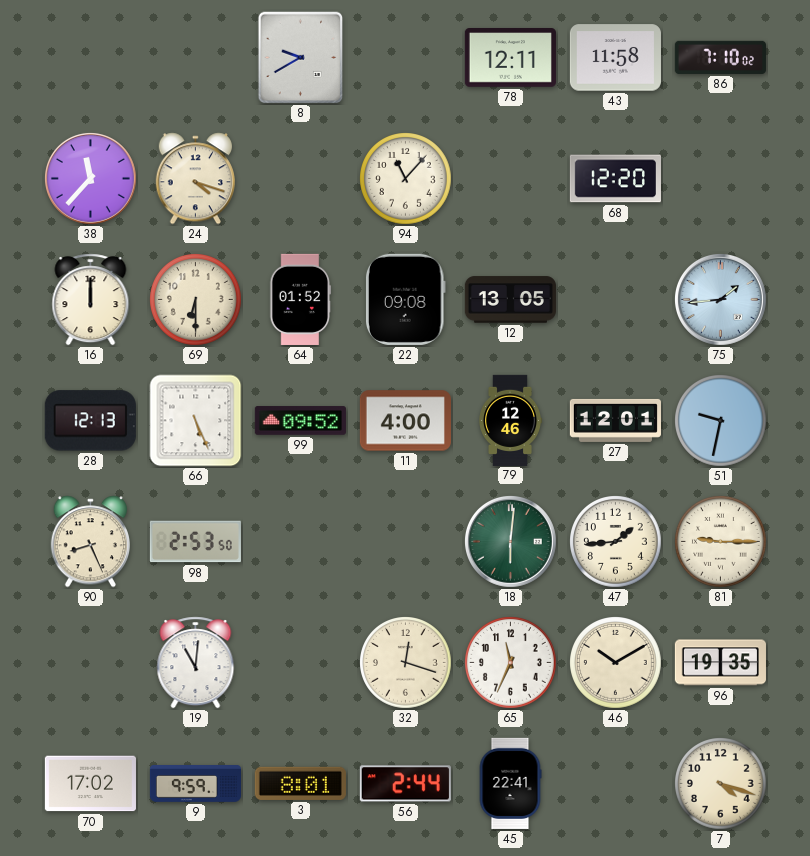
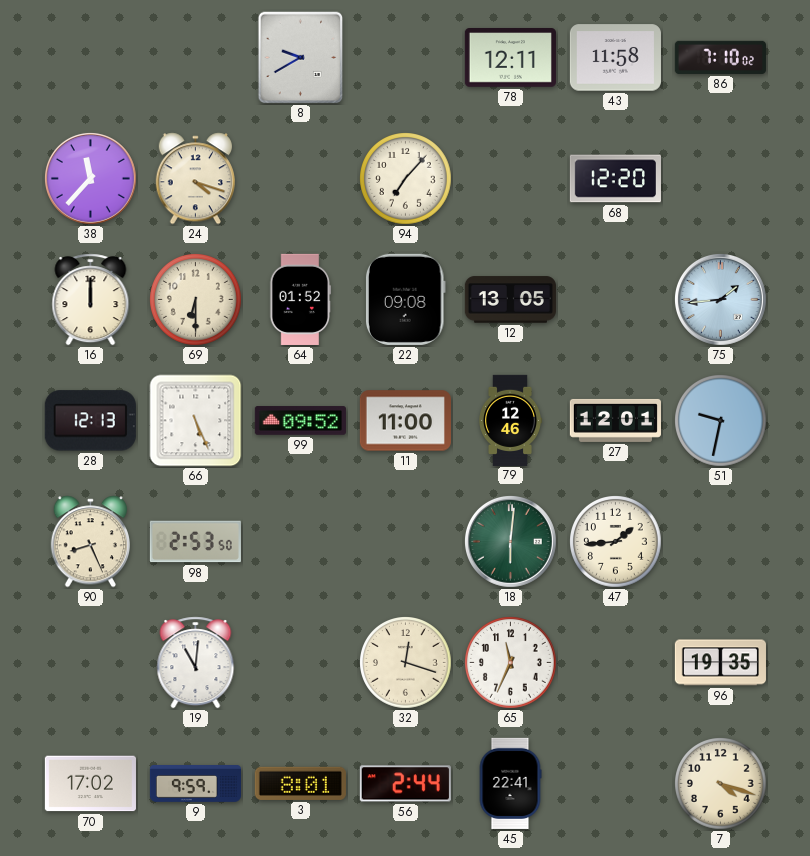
94: 11:07 -> 7:07 (406, 179)
11: 4:00 -> 11:00 (405, 421)
81: 9:15 -> none (721, 542)
46: 10:10 -> none (616, 663)
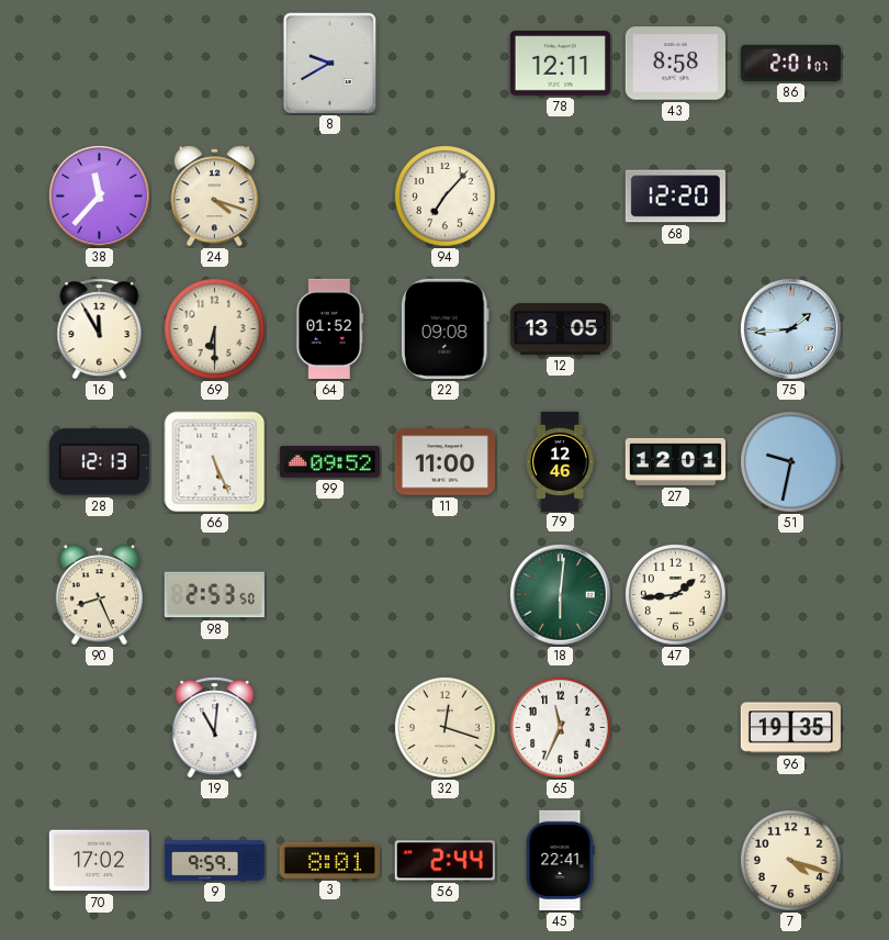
43: 11:58 -> 8:58 (675, 64)
86: 7:10 -> 2:01 (790, 63)
16: 12:00 -> 11:55 (100, 329)
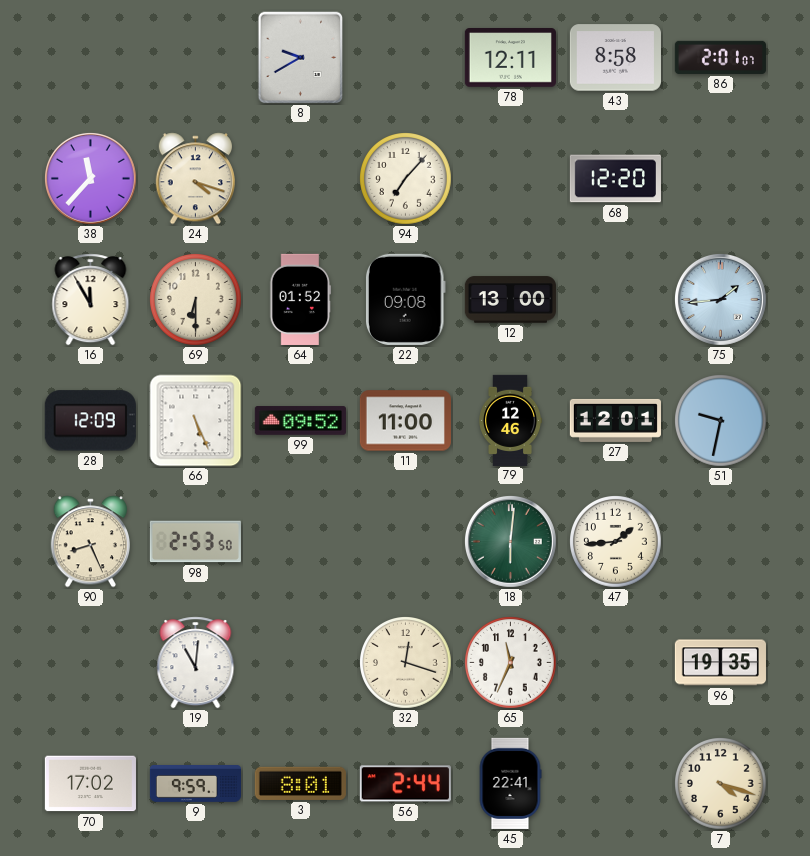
12: 13:05 -> 13:00 (510, 300)
28: 12:13 -> 12:09 (90, 421)
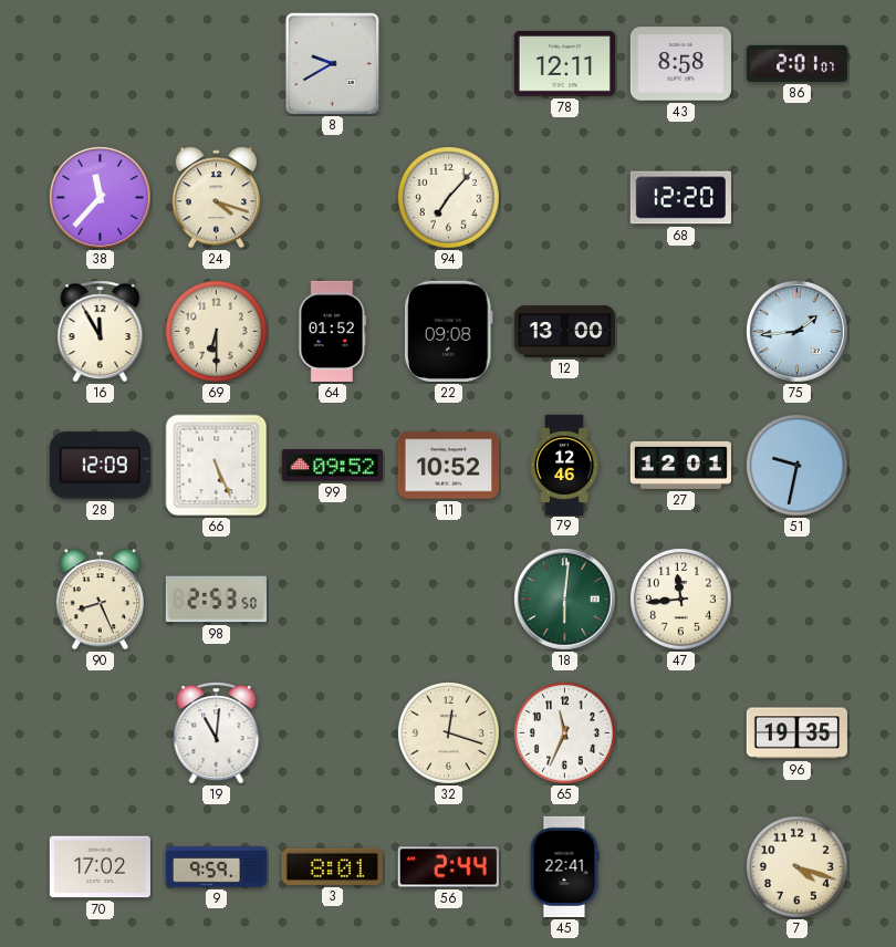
11: 11:00 -> 10:52 (448, 466)
47: 1:44 -> 11:44 (681, 600)
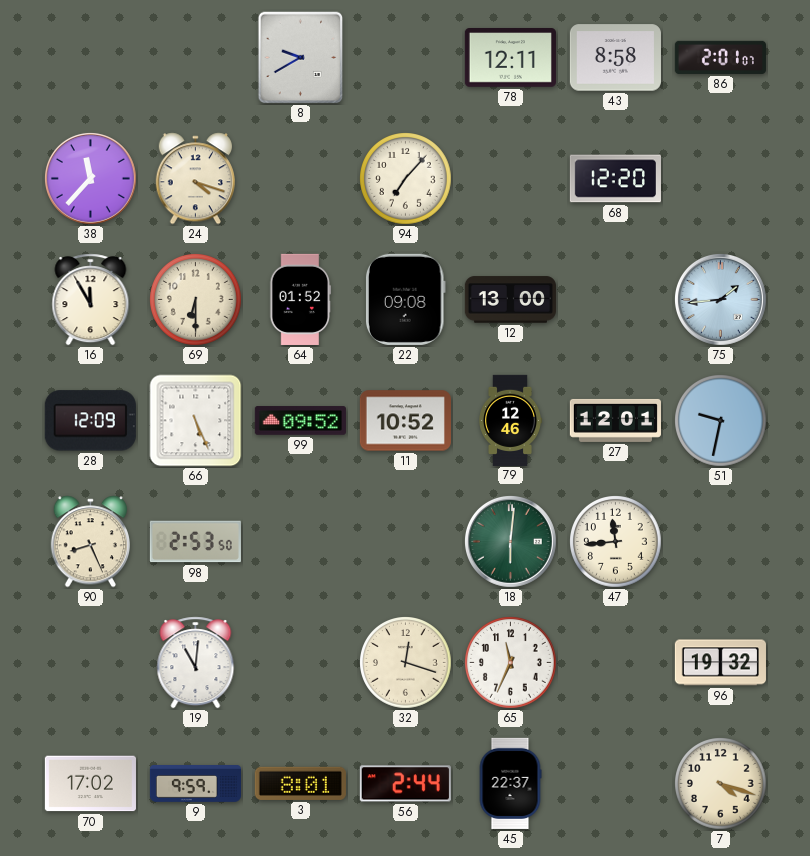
96: 19:35 -> 19:32 (720, 663)
45: 22:41 -> 22:37 (510, 783)
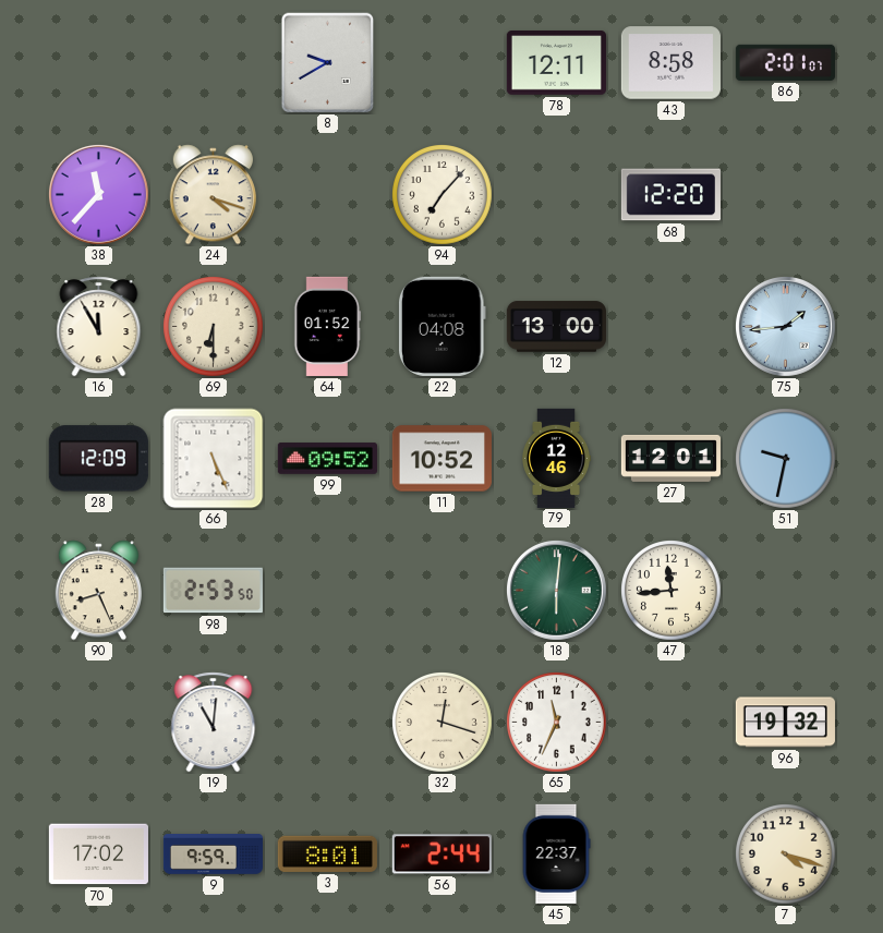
22: 09:08 -> 04:08 (441, 326)
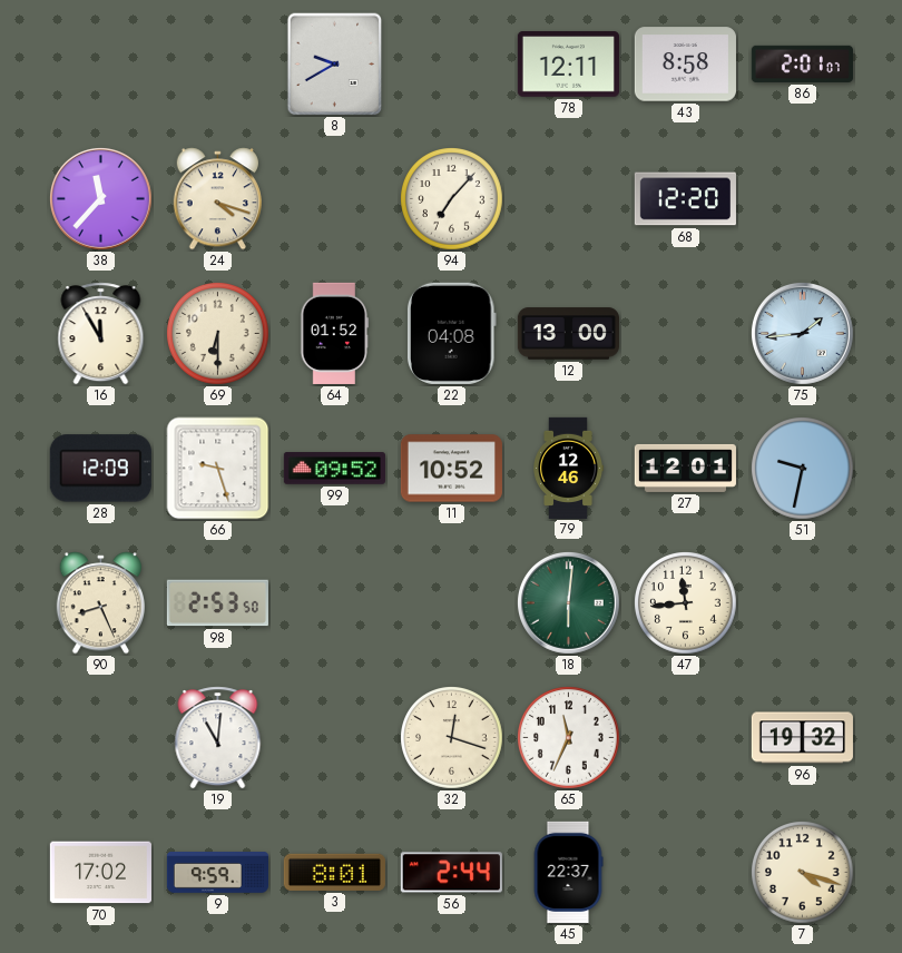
66: 5:26 -> 9:27 (218, 469)
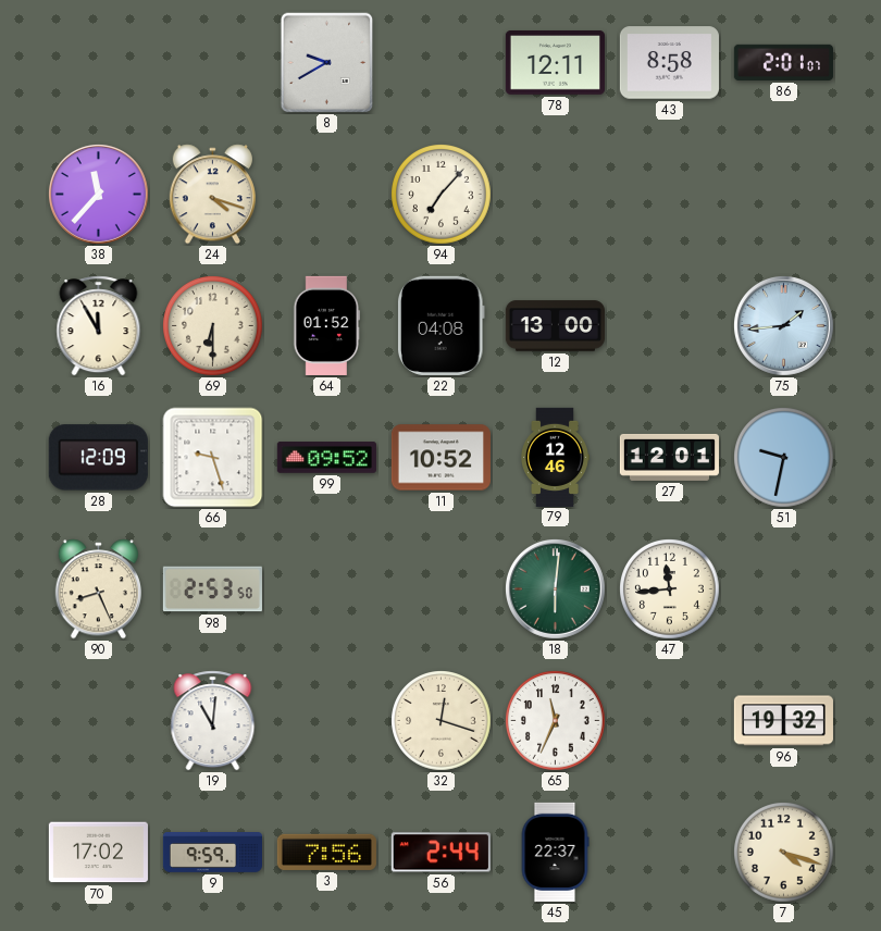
68: 12:20 -> none (685, 199)
3: 8:01 -> 7:56 (326, 852)
